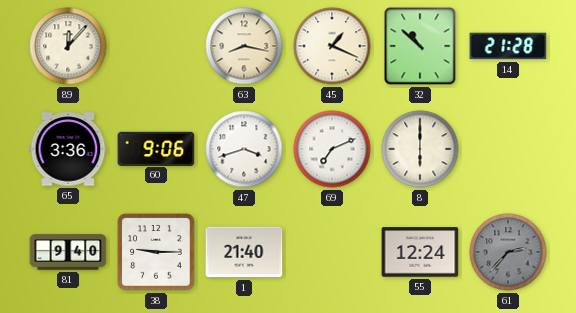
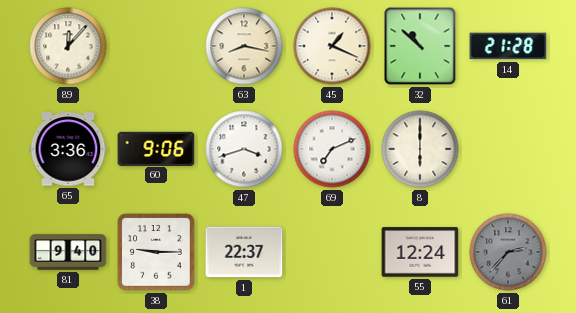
1: 21:40 -> 22:37 (244, 252)
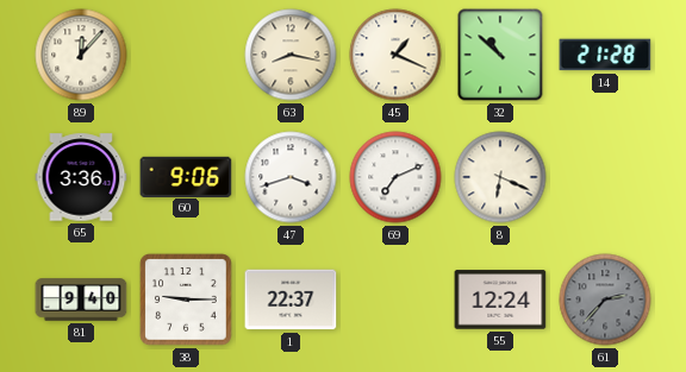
8: 6:00 -> 6:19 (500, 177)
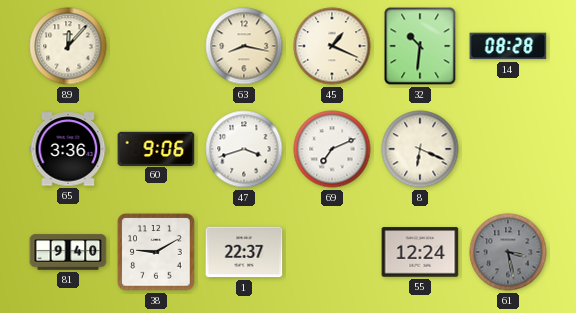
32: 10:52 -> 10:31 (420, 46)
14: 21:28 -> 08:28 (508, 46)
38: 9:15 -> 9:10 (156, 252)
61: 2:37 -> 3:28 (508, 252)
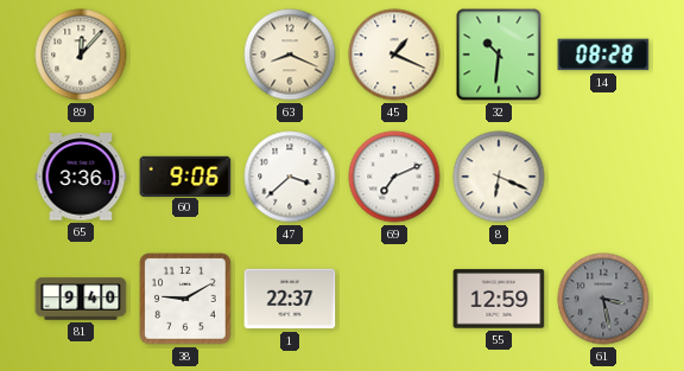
63: 8:17 -> 8:19 (290, 55)
47: 3:42 -> 3:38 (290, 177)
55: 12:24 -> 12:59 (499, 299)
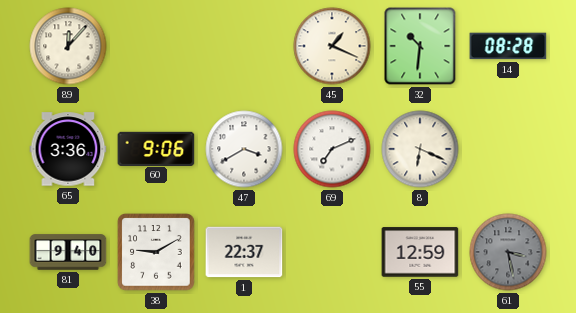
63: 8:19 -> none (290, 55)
47: 3:38 -> 3:40 (244, 149)
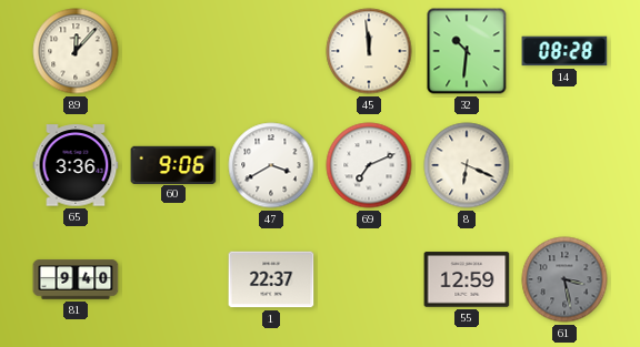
45: 1:19 -> 11:59 (369, 51)
38: 9:10 -> none (156, 252)
